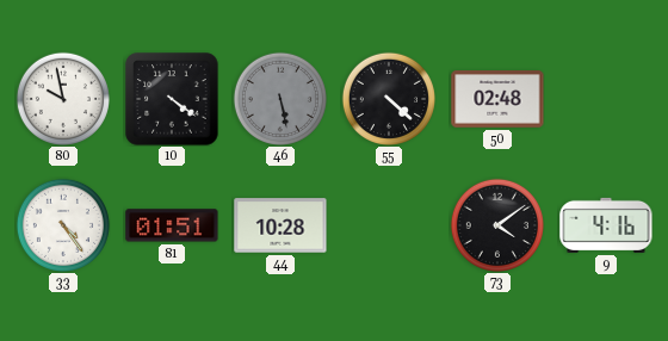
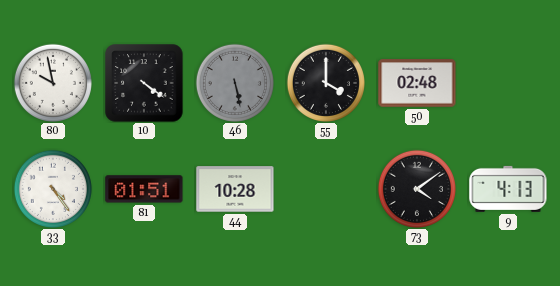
55: 4:22 -> 4:00 (326, 83)
9: 4:16 -> 4:13 (508, 189)
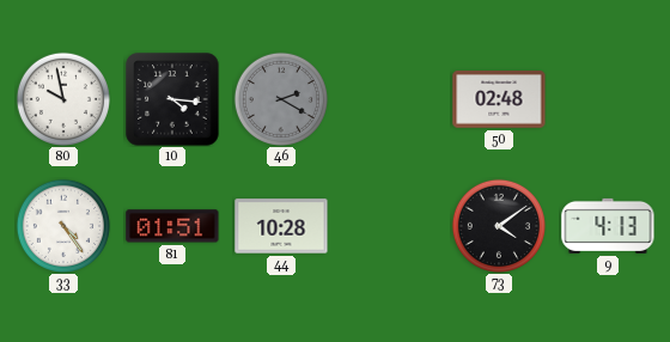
10: 4:21 -> 4:16 (172, 99)
46: 5:28 -> 2:20 (281, 99)
55: 4:00 -> none (326, 83)
